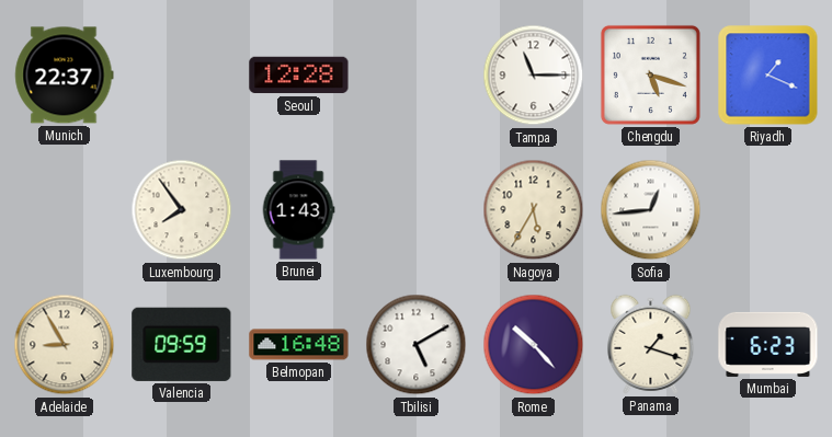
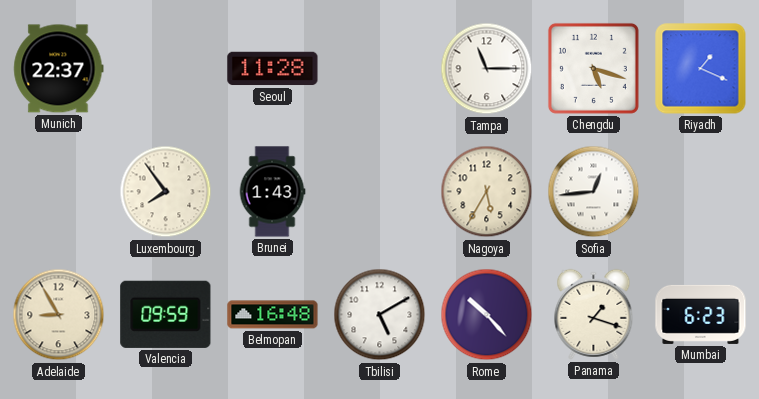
Seoul: 12:28 -> 11:28 (273, 69)
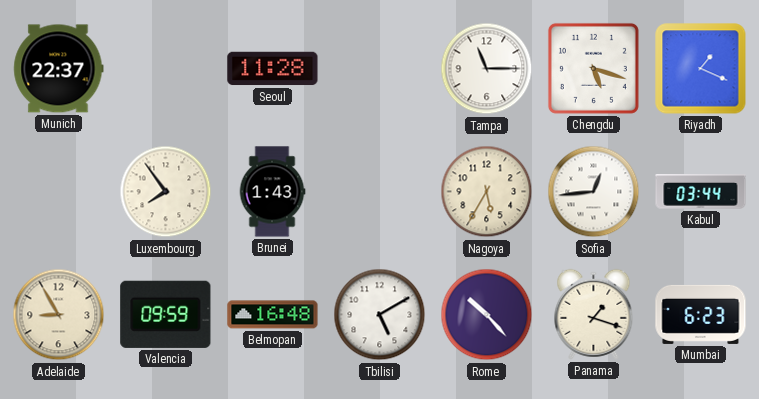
Kabul: none -> 03:44 (701, 192)
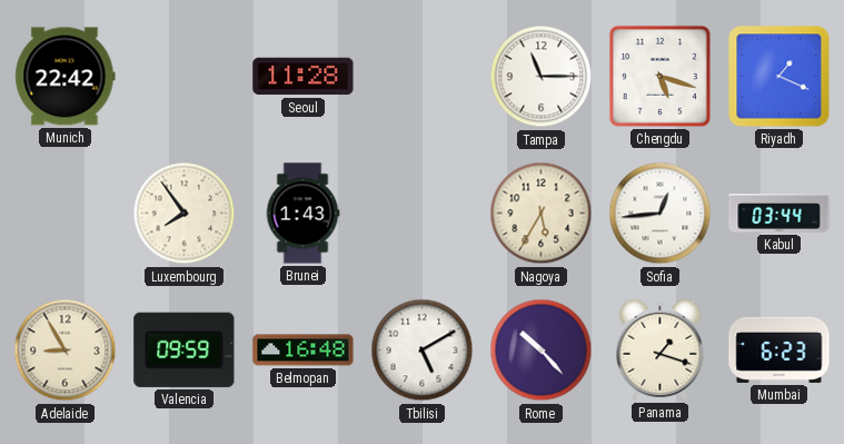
Munich: 22:37 -> 22:42 (66, 77)
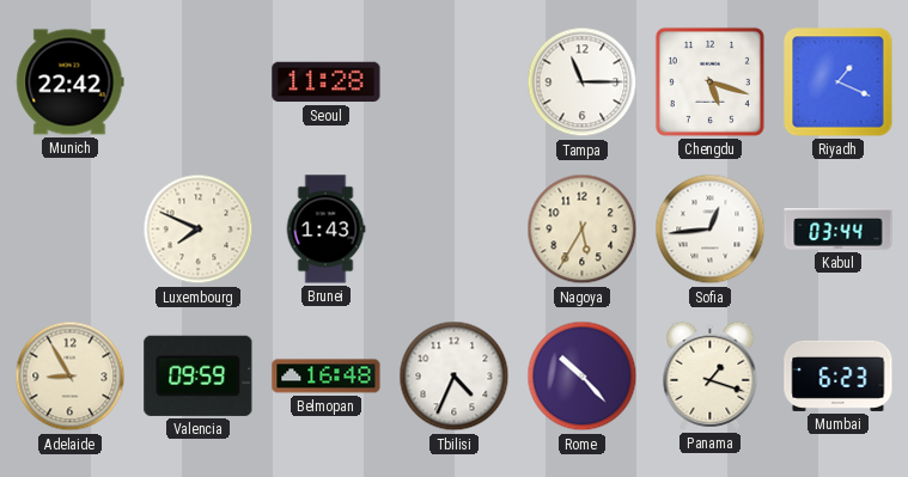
Luxembourg: 7:54 -> 7:49 (199, 230)
Tbilisi: 5:10 -> 4:34 (455, 377)
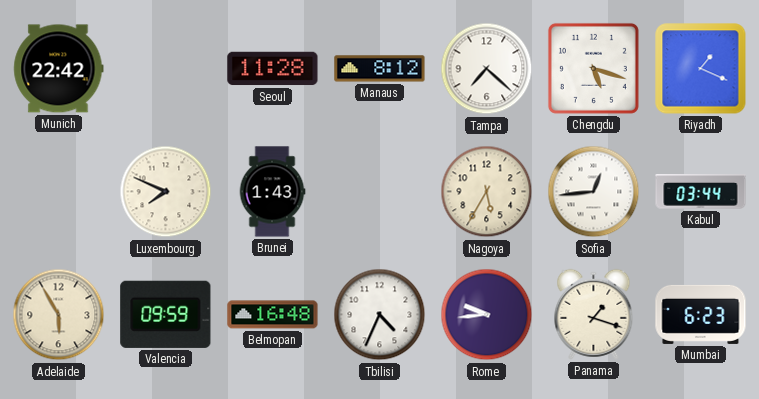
Manaus: none -> 8:12 (380, 69)
Tampa: 11:15 -> 7:22 (487, 69)
Adelaide: 8:55 -> 5:55 (59, 315)
Rome: 10:23 -> 9:44 (487, 315)
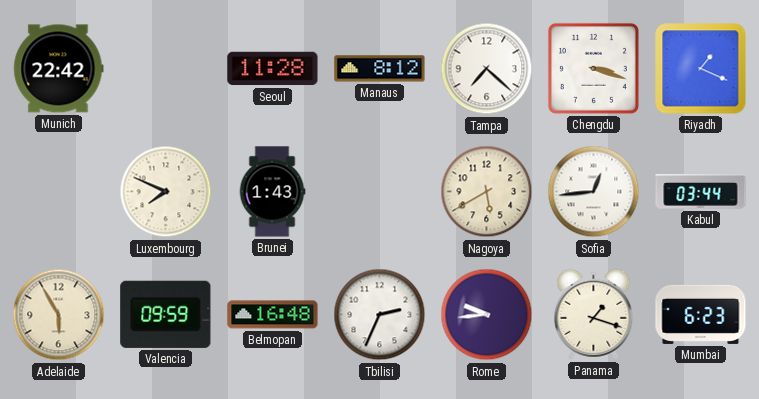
Chengdu: 5:18 -> 3:18 (593, 68)
Nagoya: 5:35 -> 5:40 (487, 192)
Tbilisi: 4:34 -> 2:34 (380, 315)
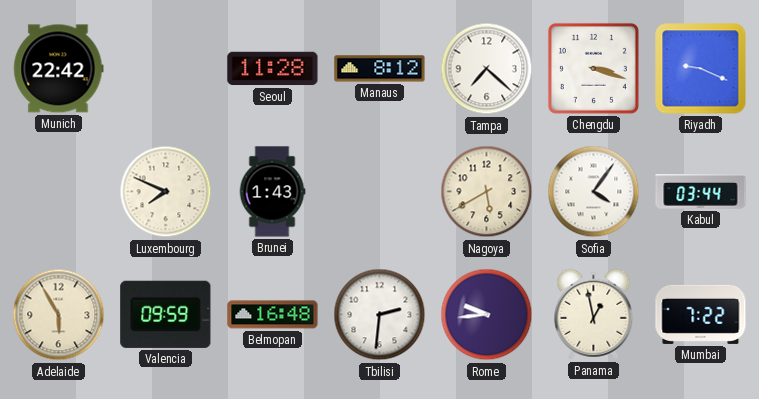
Riyadh: 1:19 -> 9:19 (701, 69)
Sofia: 12:44 -> 4:06 (594, 192)
Tbilisi: 2:34 -> 2:31 (380, 315)
Panama: 1:18 -> 12:58 (594, 314)
Mumbai: 6:23 -> 7:22 (701, 314)
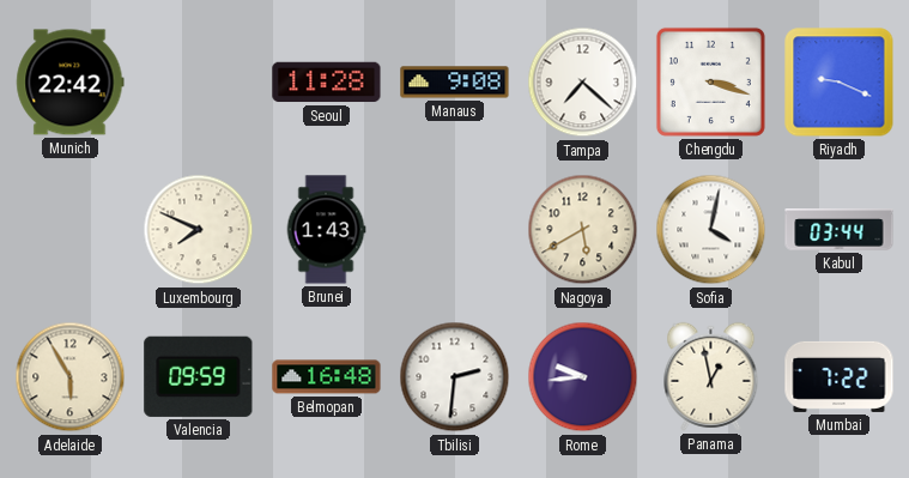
Manaus: 8:12 -> 9:08 (455, 83)
Sofia: 4:06 -> 4:02 (711, 230)
